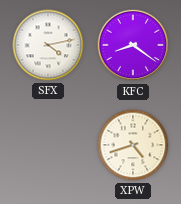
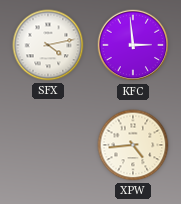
KFC: 8:21 -> 2:59 (133, 45)
XPW: 4:42 -> 4:44 (133, 145)
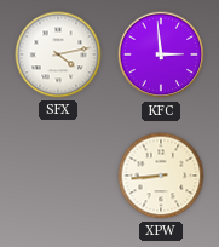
XPW: 4:44 -> 8:44 (161, 176)
